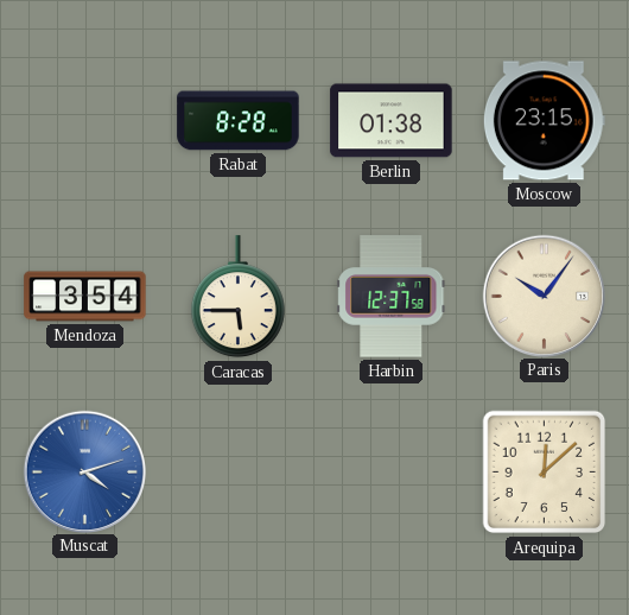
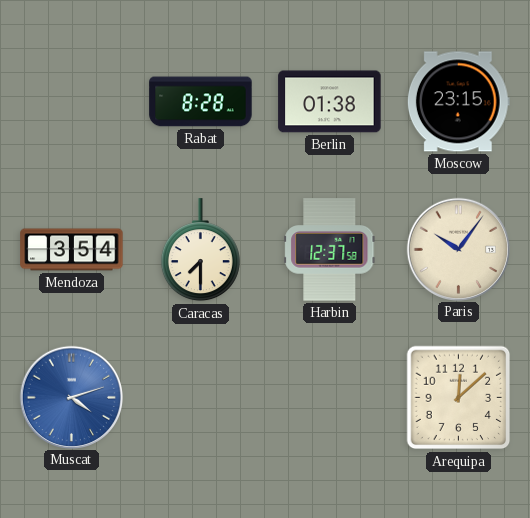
Caracas: 5:45 -> 7:30 (200, 250)
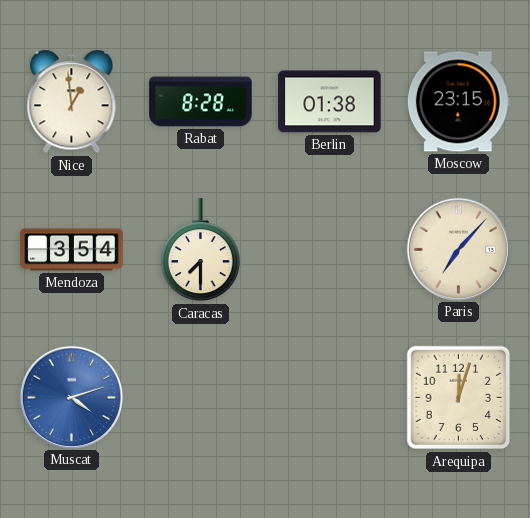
Nice: none -> 12:59 (72, 102)
Harbin: 12:37 -> none (330, 250)
Paris: 10:06 -> 7:07 (458, 249)
Arequipa: 12:08 -> 12:03 (459, 398)
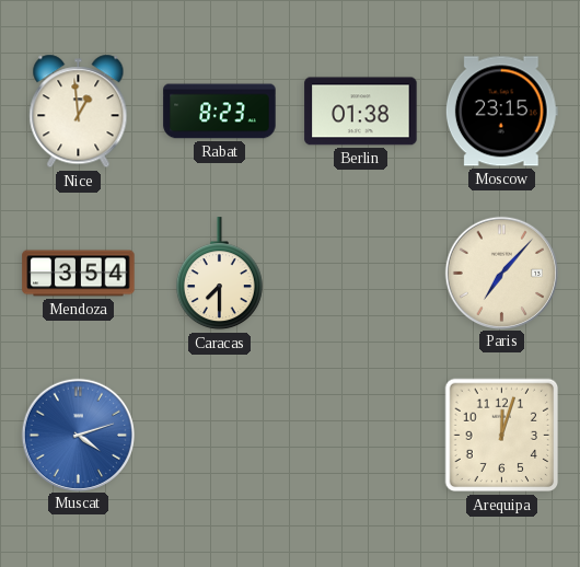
Rabat: 8:28 -> 8:23 (220, 112)
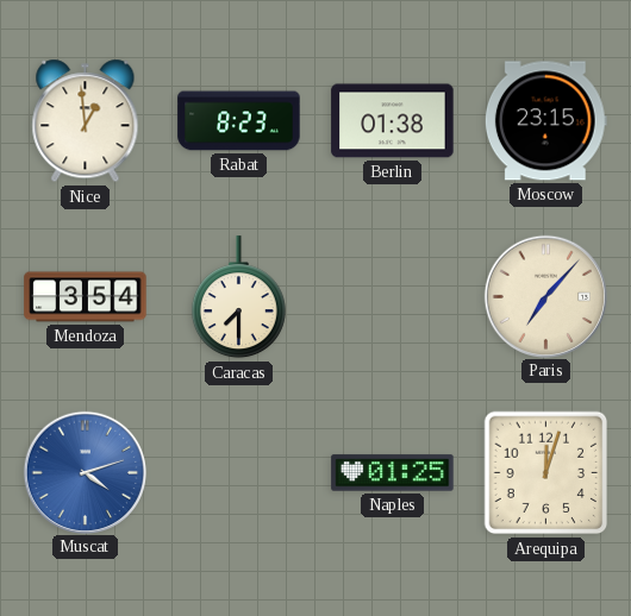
Naples: none -> 01:25 (393, 473)
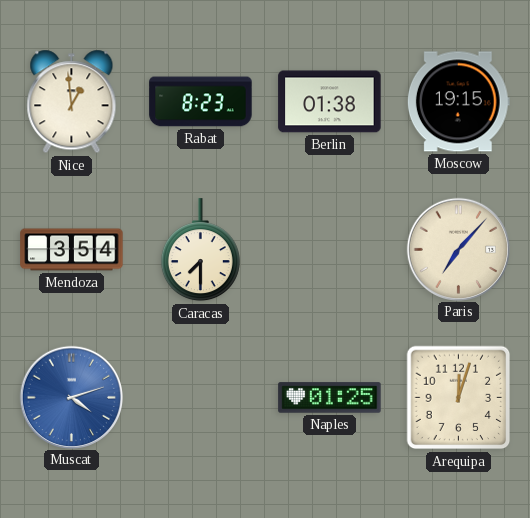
Moscow: 23:15 -> 19:15 (458, 102)
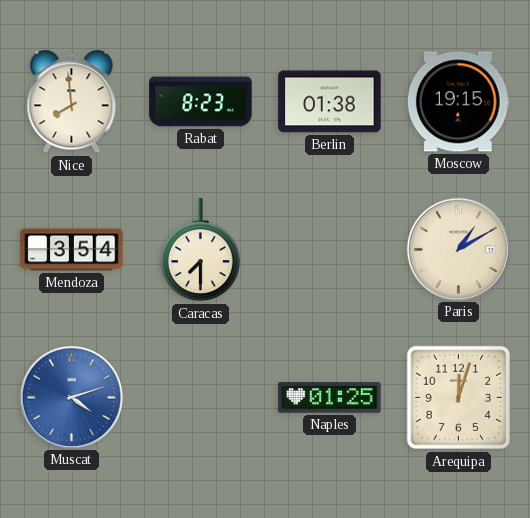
Nice: 12:59 -> 7:59 (72, 102)
Paris: 7:07 -> 1:10 (458, 249)
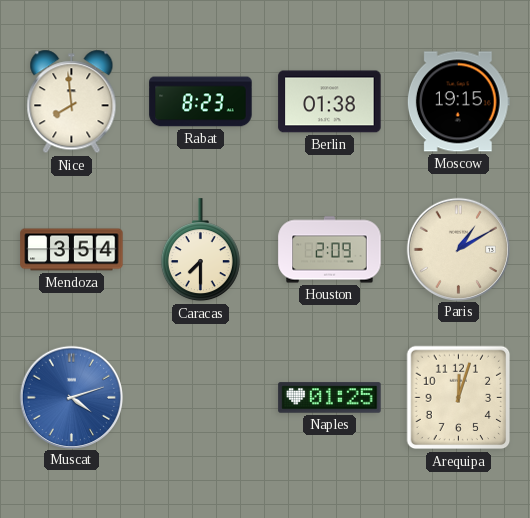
Houston: none -> 2:09 (330, 250)
